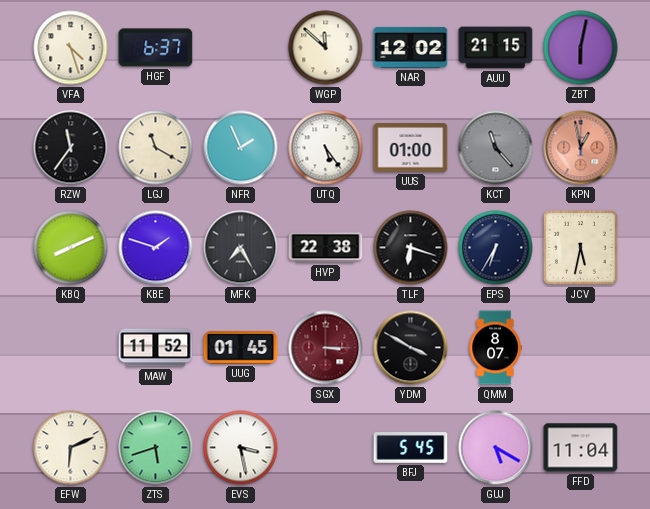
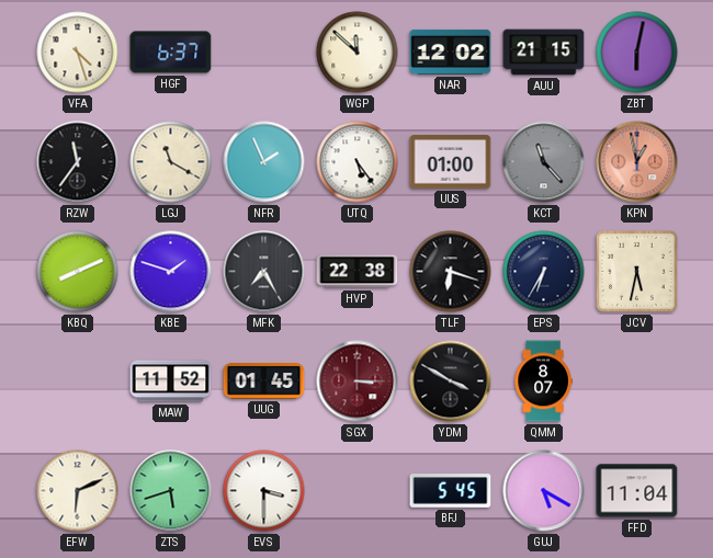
EVS: 3:28 -> 3:30 (264, 491)
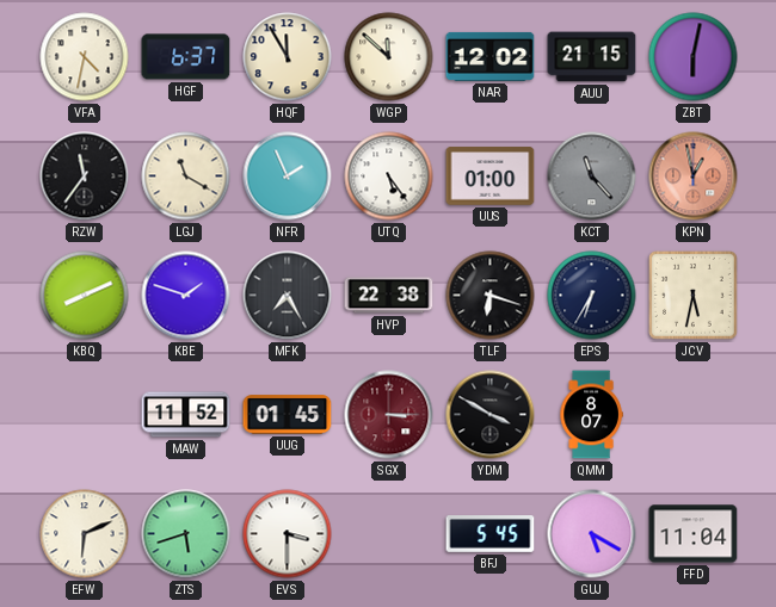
VFA: 4:27 -> 4:32 (85, 57)
HQF: none -> 11:55 (288, 57)
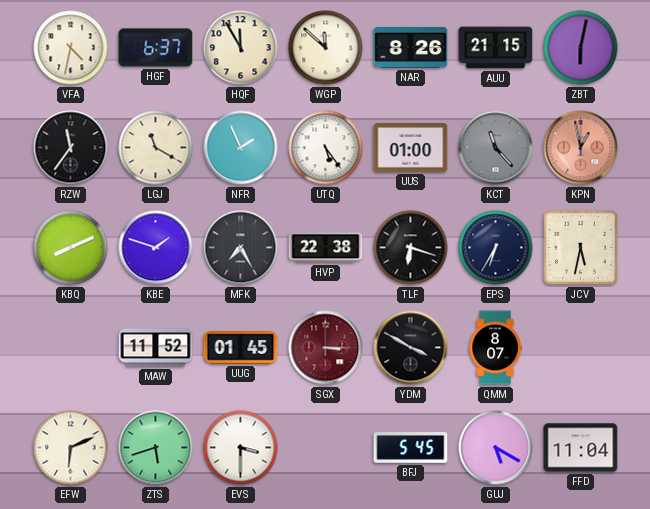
NAR: 12:02 -> 8:26 (411, 47)
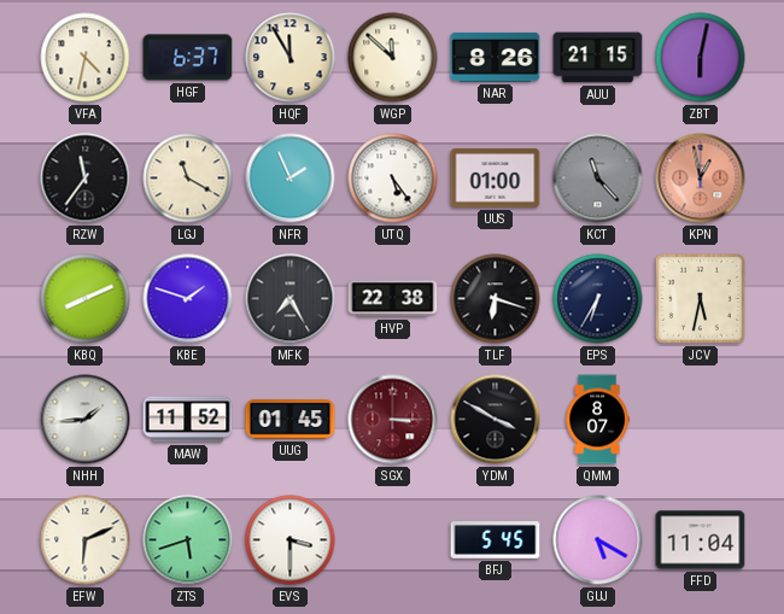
NHH: none -> 1:44 (86, 420)
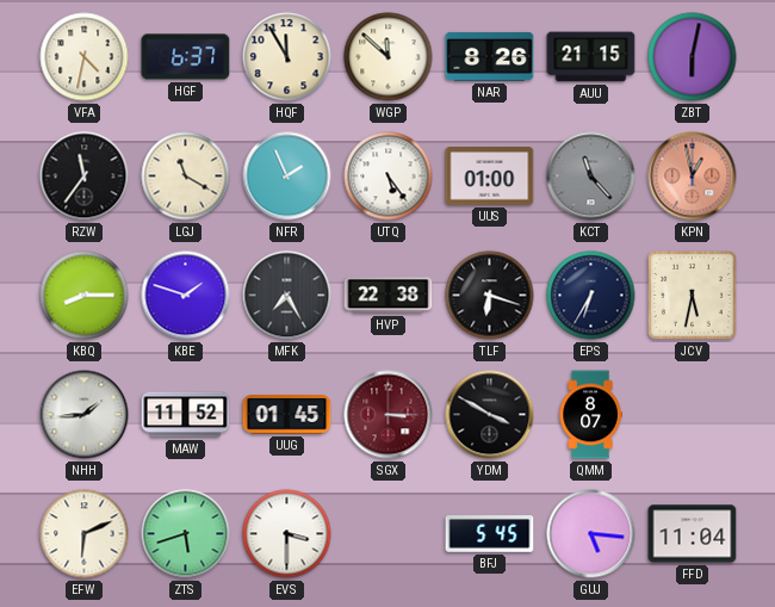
KBQ: 8:11 -> 8:15 (85, 296)
GUJ: 5:20 -> 5:16 (591, 534)
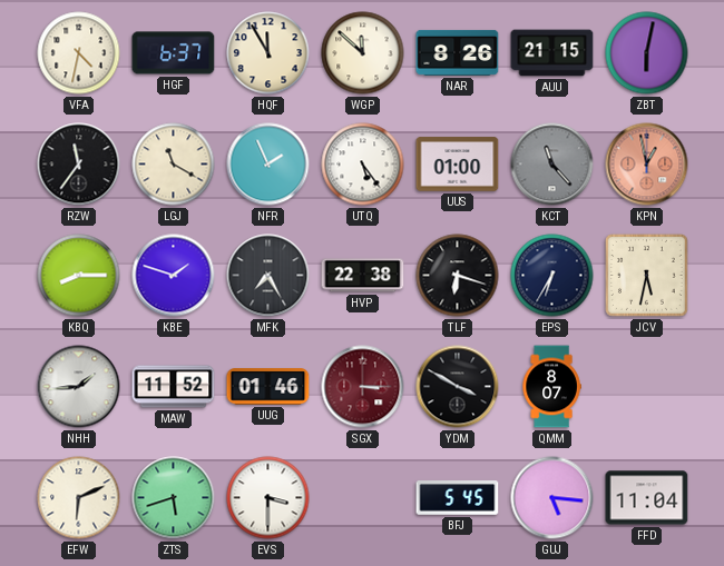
UUG: 01:45 -> 01:46 (268, 387)
